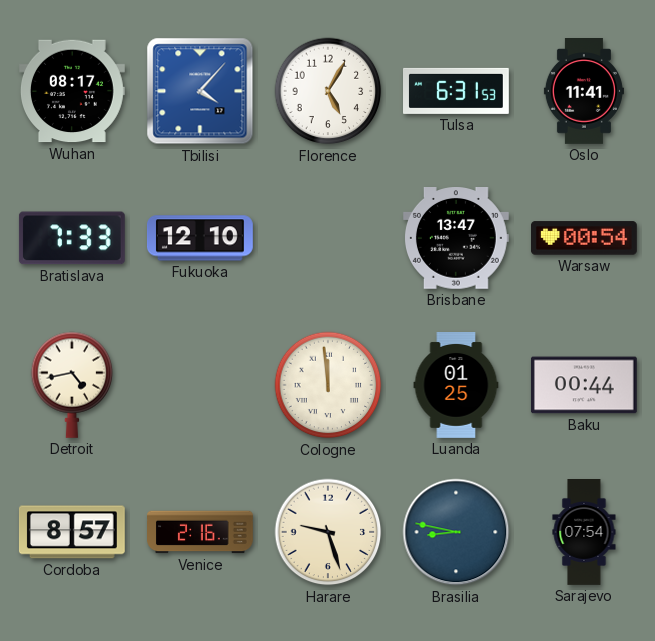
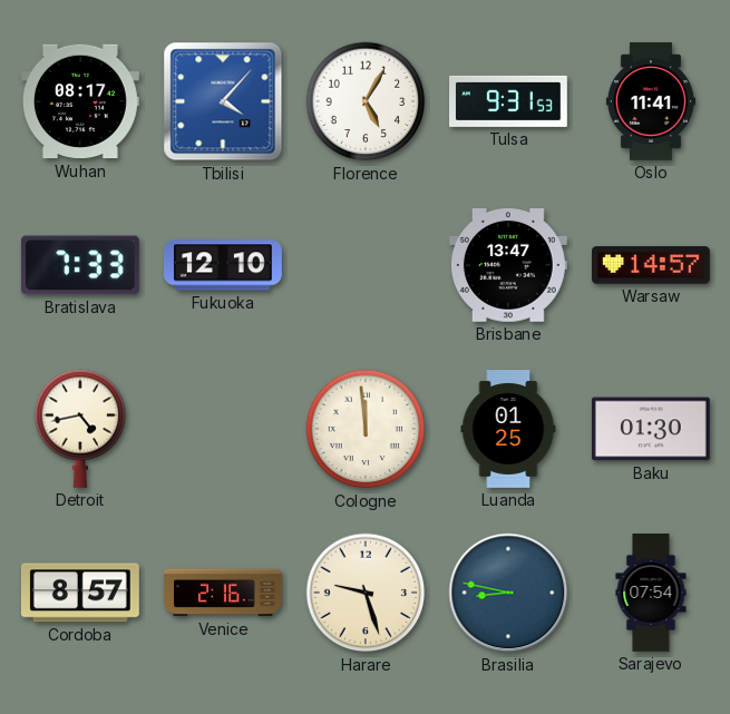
Tulsa: 6:31 -> 9:31 (509, 101)
Warsaw: 00:54 -> 14:57 (652, 265)
Baku: 00:44 -> 01:30 (651, 429)
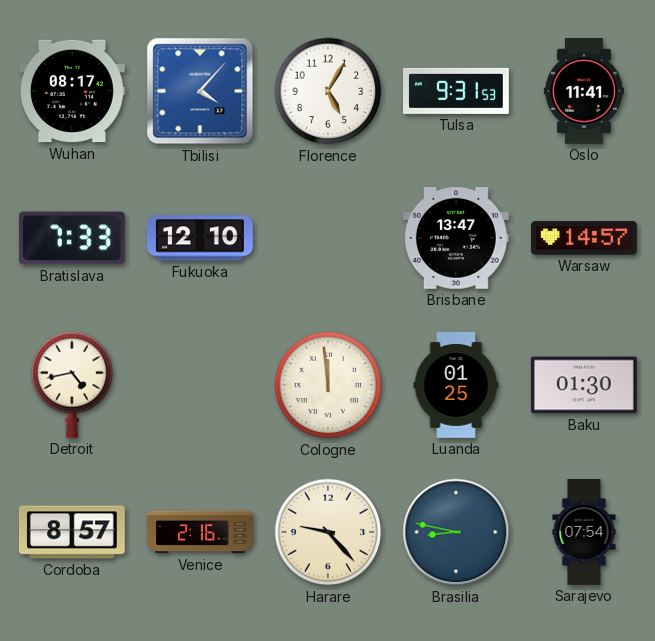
Harare: 9:27 -> 9:23 (328, 532)
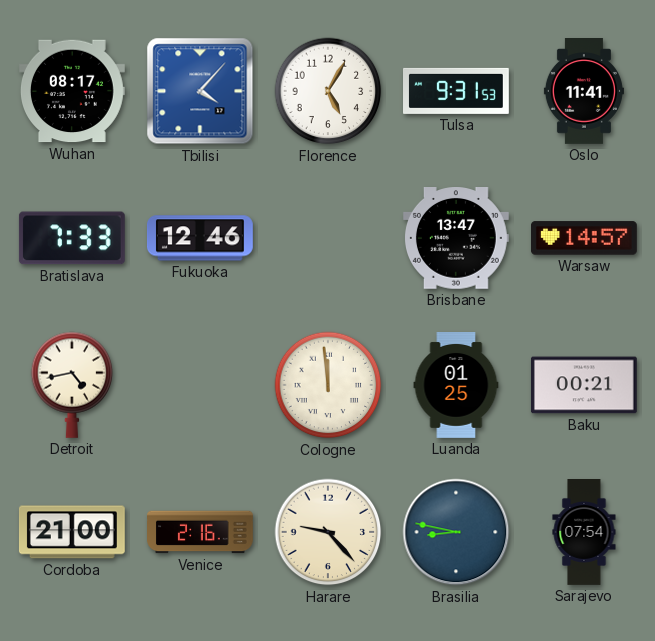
Fukuoka: 12:10 -> 12:46 (201, 238)
Baku: 01:30 -> 00:21 (584, 385)
Cordoba: 8:57 -> 21:00 (72, 532)
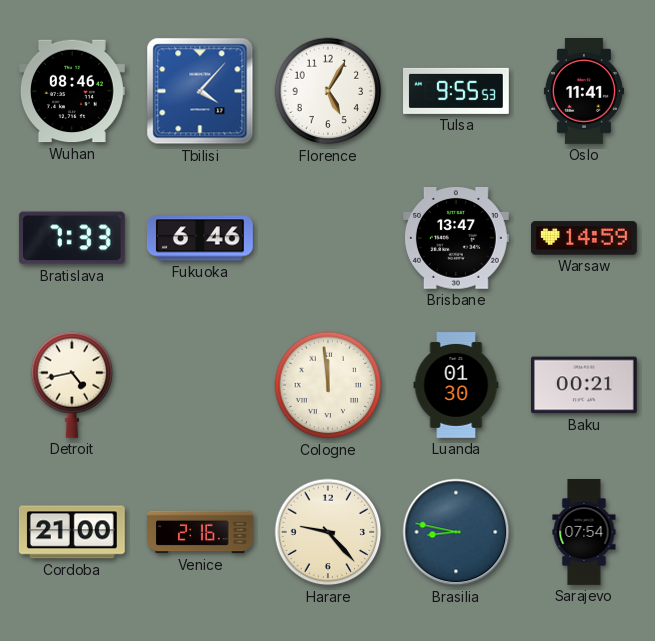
Wuhan: 08:17 -> 08:46 (72, 91)
Tulsa: 9:31 -> 9:55 (457, 91)
Fukuoka: 12:46 -> 6:46 (201, 238)
Warsaw: 14:57 -> 14:59 (585, 238)
Luanda: 01:25 -> 01:30 (456, 386)
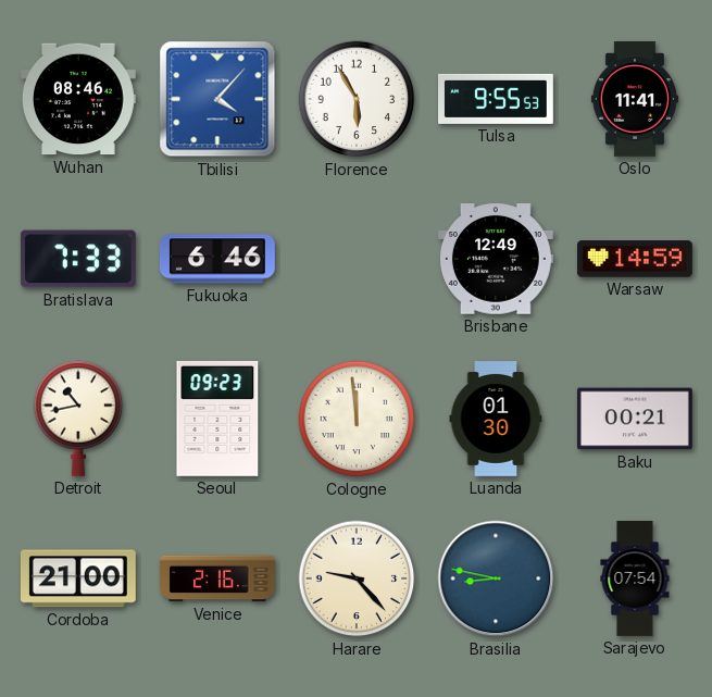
Florence: 5:05 -> 5:55 (357, 99)
Brisbane: 13:47 -> 12:49 (496, 260)
Detroit: 4:43 -> 10:43 (78, 419)
Seoul: none -> 09:23 (217, 419)
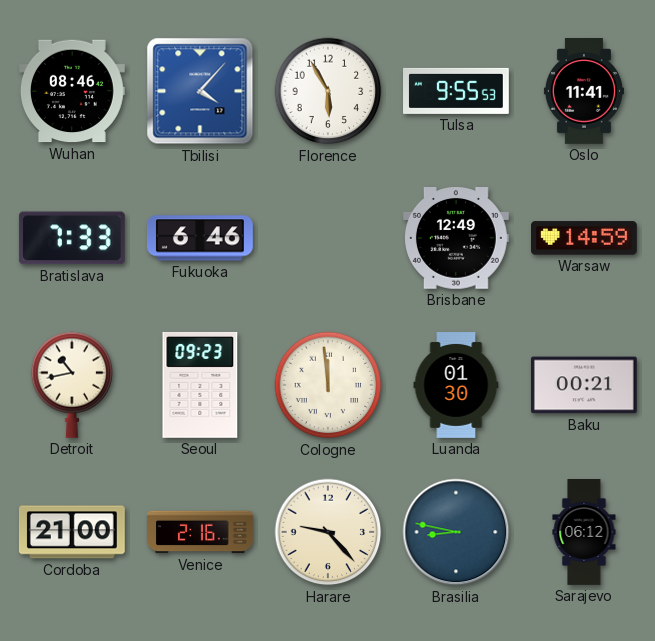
Sarajevo: 07:54 -> 06:12 (584, 532)
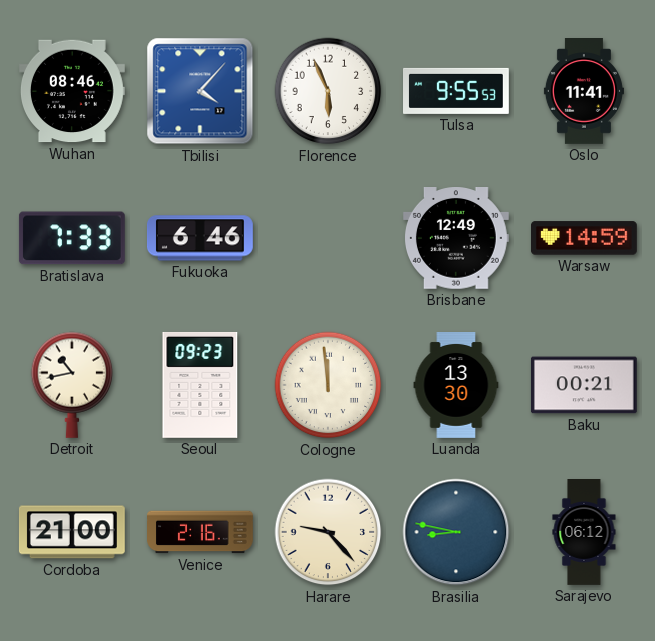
Florence: 5:55 -> 5:56 (328, 91)
Luanda: 01:30 -> 13:30 (456, 386)
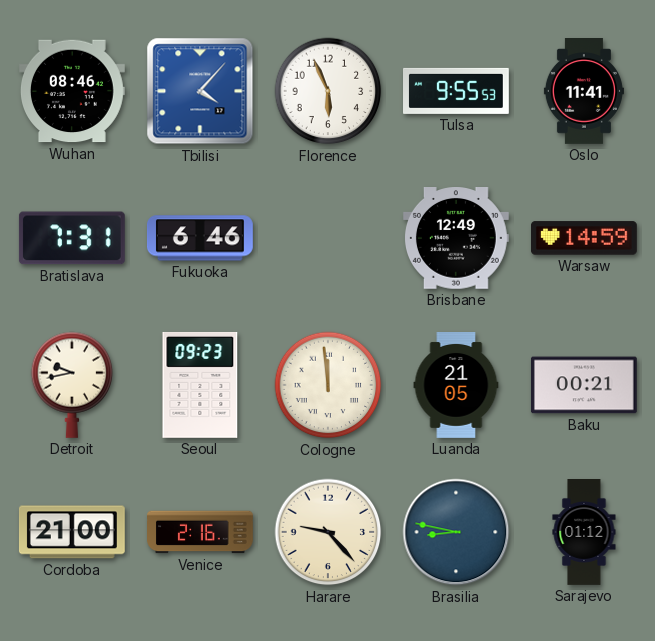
Bratislava: 7:33 -> 7:31 (72, 238)
Detroit: 10:43 -> 9:43 (72, 385)
Luanda: 13:30 -> 21:05 (456, 386)
Sarajevo: 06:12 -> 01:12 (584, 532)
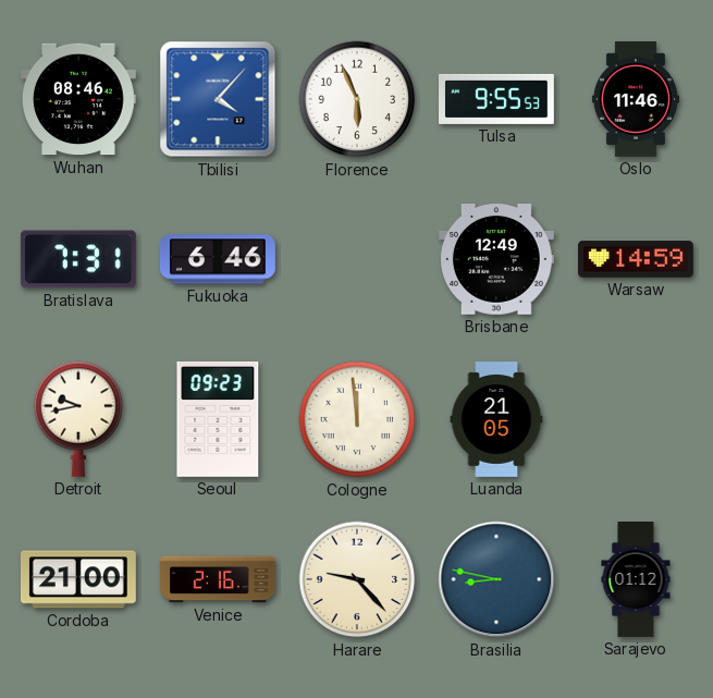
Oslo: 11:41 -> 11:46 (636, 100)
Baku: 00:21 -> none (584, 385)
